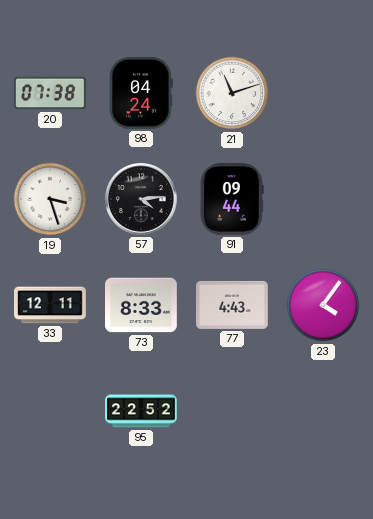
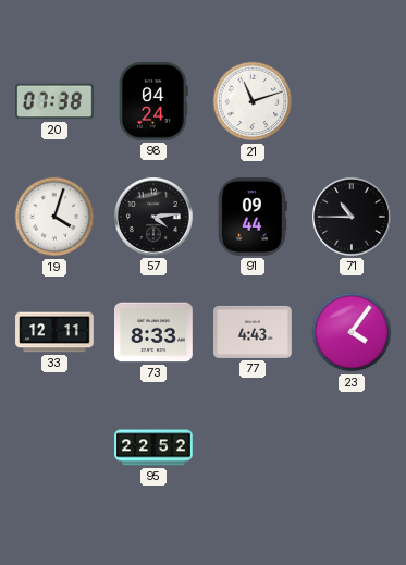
19: 3:27 -> 4:03 (54, 217)
71: none -> 10:45 (352, 217)
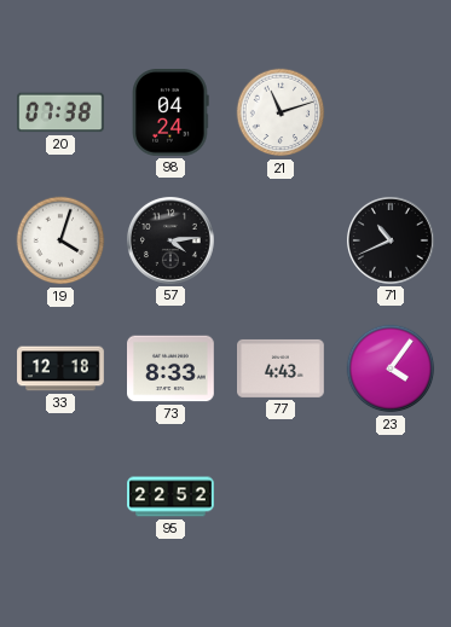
91: 09:44 -> none (253, 218)
71: 10:45 -> 10:41 (391, 240)
33: 12:11 -> 12:18 (60, 368)
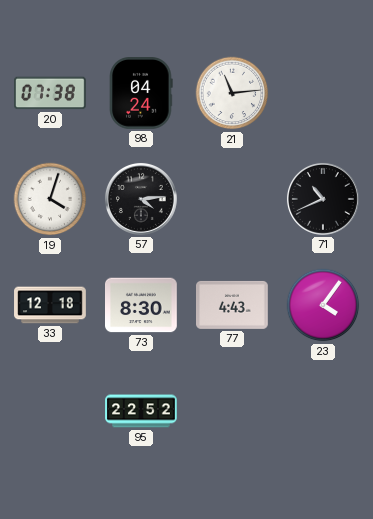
21: 11:12 -> 11:14 (232, 93)
73: 8:33 -> 8:30 (142, 305)
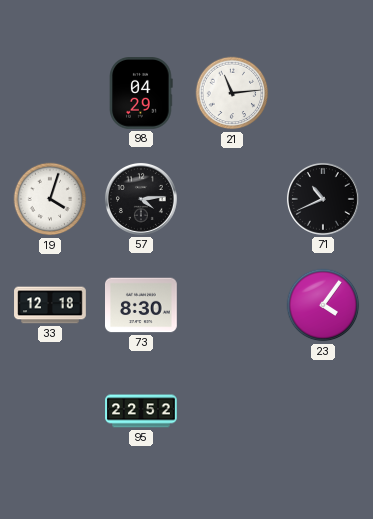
20: 07:38 -> none (51, 93)
98: 04:24 -> 04:29 (141, 94)
77: 4:43 -> none (233, 305)
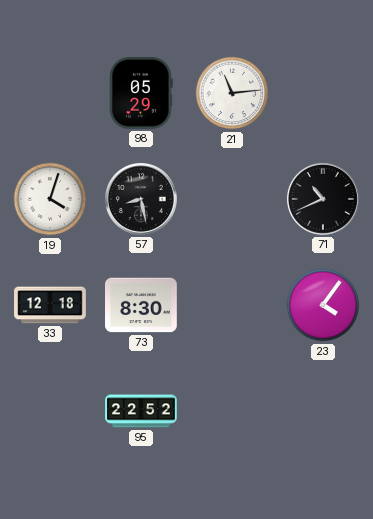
98: 04:29 -> 05:29 (141, 94)
57: 4:14 -> 8:28 (141, 199)
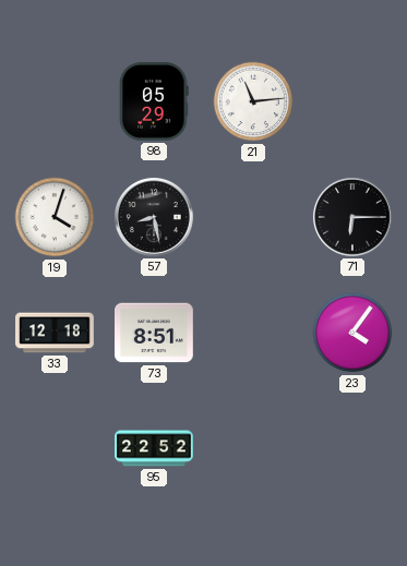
71: 10:41 -> 6:15 (352, 217)
73: 8:30 -> 8:51 (155, 333)
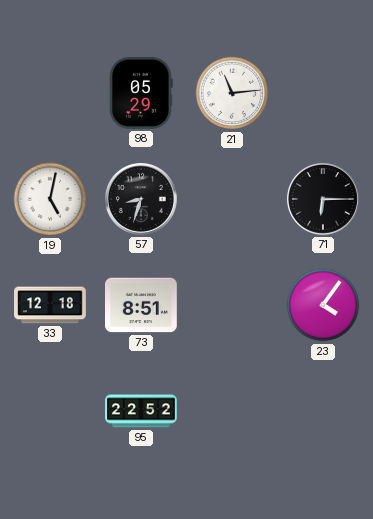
19: 4:03 -> 5:02 (50, 199)
57: 8:28 -> 8:33 (141, 199)
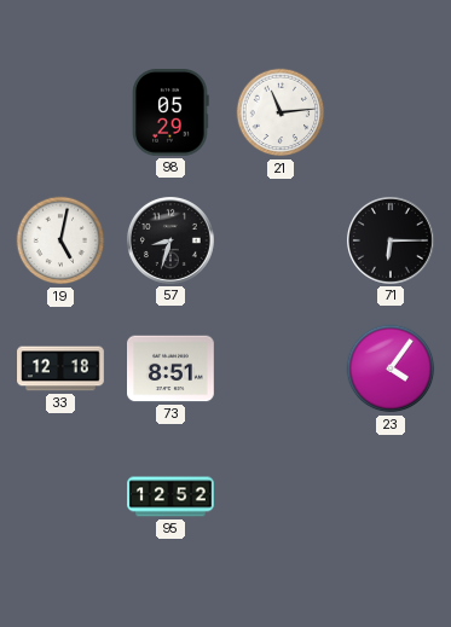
95: 22:52 -> 12:52 (170, 497)
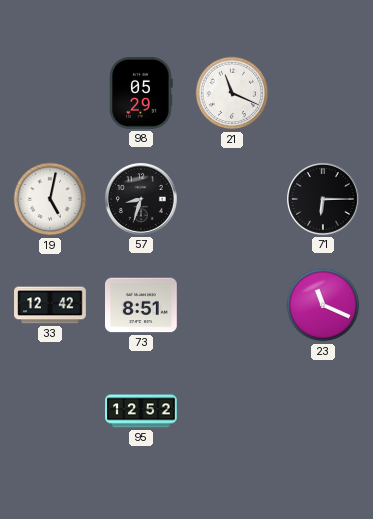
21: 11:14 -> 11:19 (232, 93)
33: 12:18 -> 12:42 (50, 305)
23: 4:06 -> 11:19 (323, 305)
